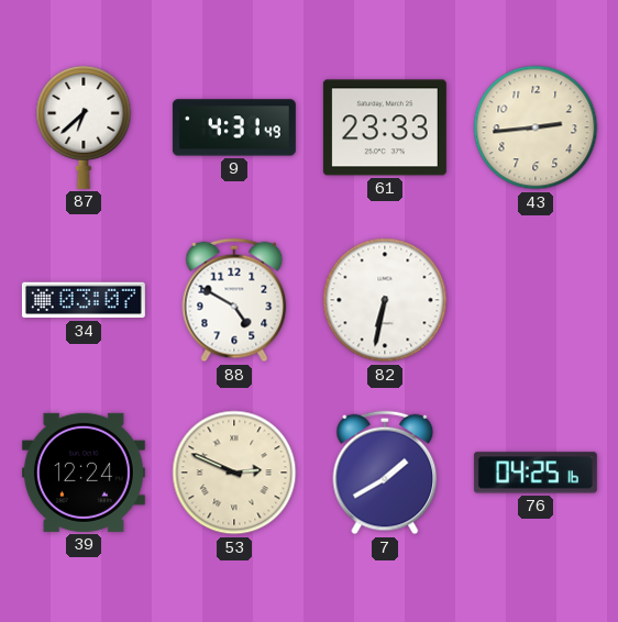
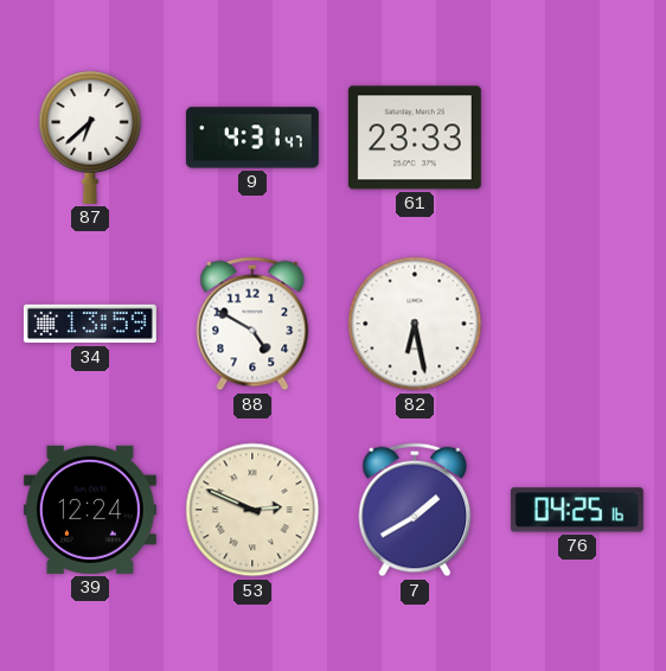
9: 4:31:49 -> 4:31:47 (252, 138)
43: 2:44 -> none (536, 127)
34: 03:07 -> 13:59 (90, 324)
82: 6:32 -> 6:28 (415, 324)
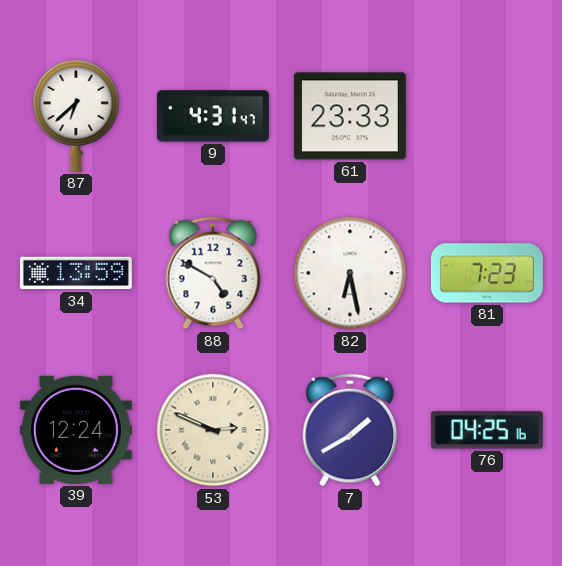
81: none -> 7:23 (487, 273)
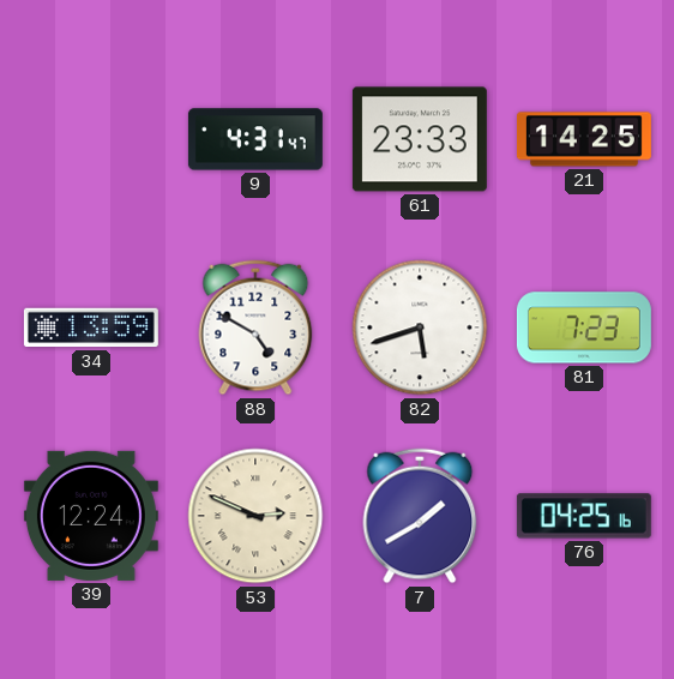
87: 6:38 -> none (76, 115)
21: none -> 14:25 (584, 139)
82: 6:28 -> 5:42 (420, 328)
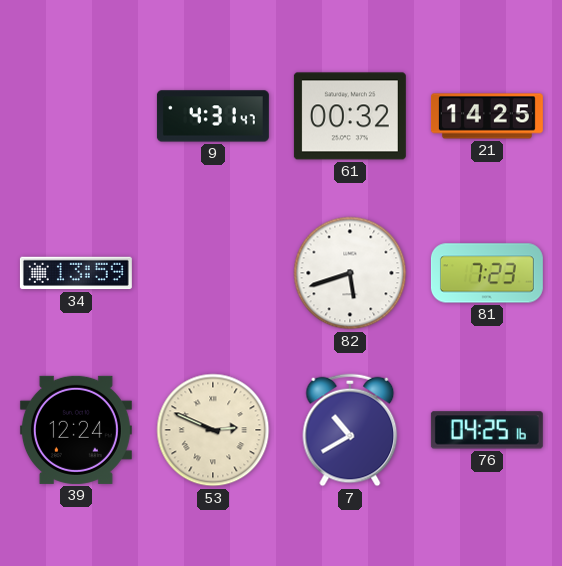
61: 23:33 -> 00:32 (350, 116)
88: 4:50 -> none (255, 328)
7: 1:40 -> 10:40 (350, 430)
